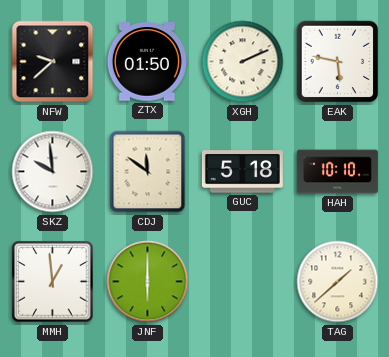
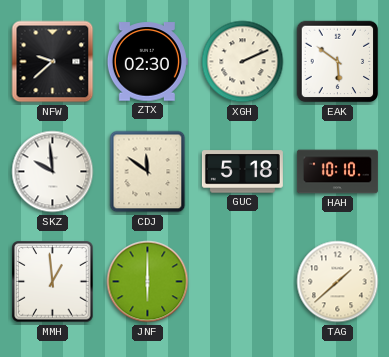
ZTX: 01:50 -> 02:30 (147, 62)
EAK: 5:47 -> 5:51 (338, 62)
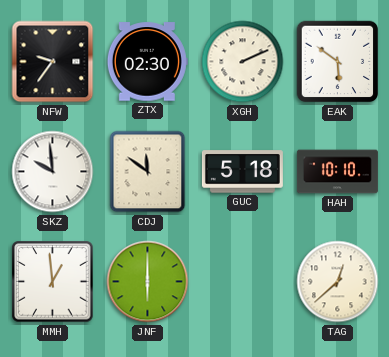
NFW: 9:38 -> 9:36 (53, 62)
TAG: 1:38 -> 12:38 (338, 282)
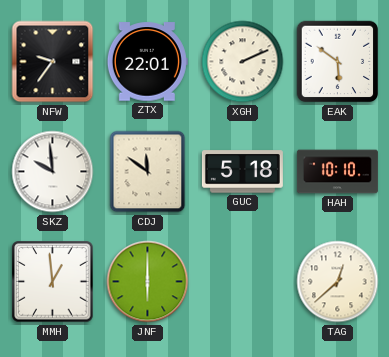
ZTX: 02:30 -> 22:01 (147, 62)
